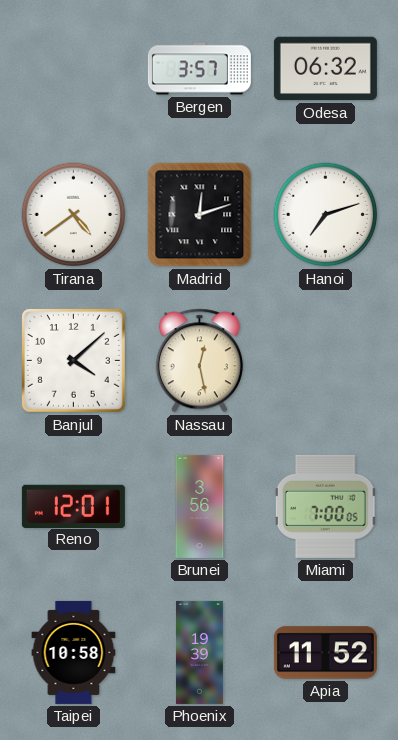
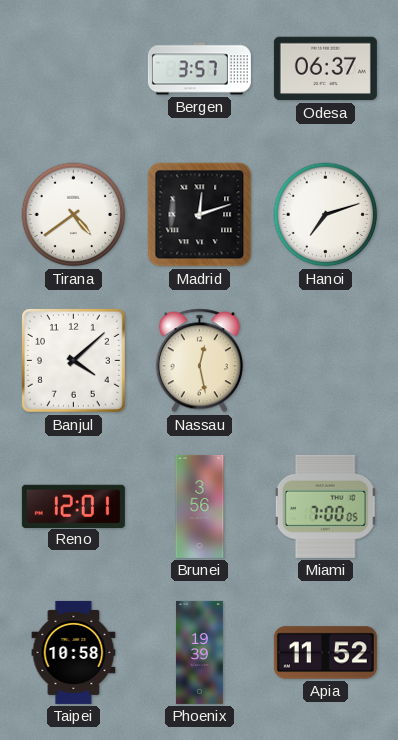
Odesa: 06:32 -> 06:37 (325, 69)
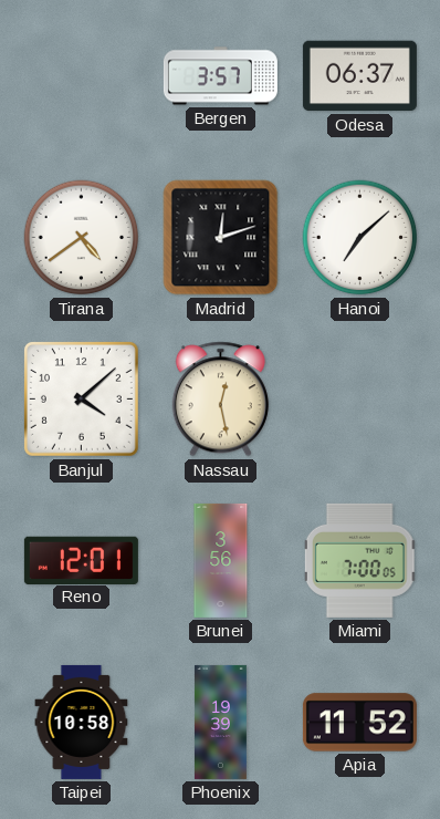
Hanoi: 7:12 -> 7:08 (360, 238)
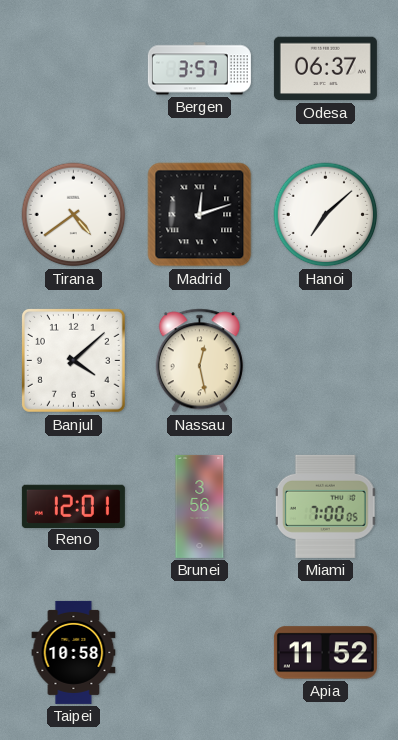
Phoenix: 19:39 -> none (221, 722)
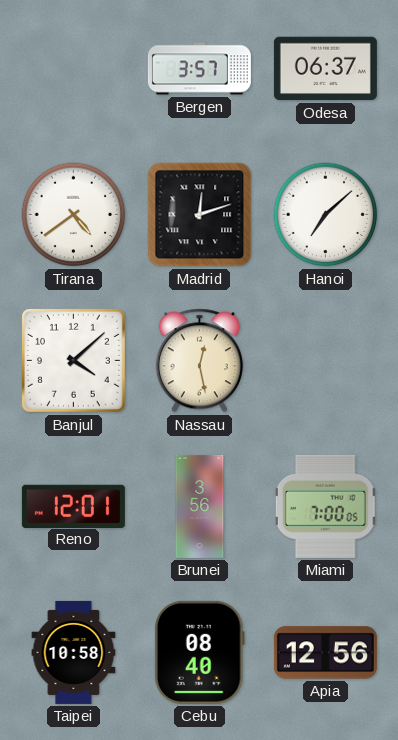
Cebu: none -> 08:40 (199, 652)
Apia: 11:52 -> 12:56 (325, 653)
